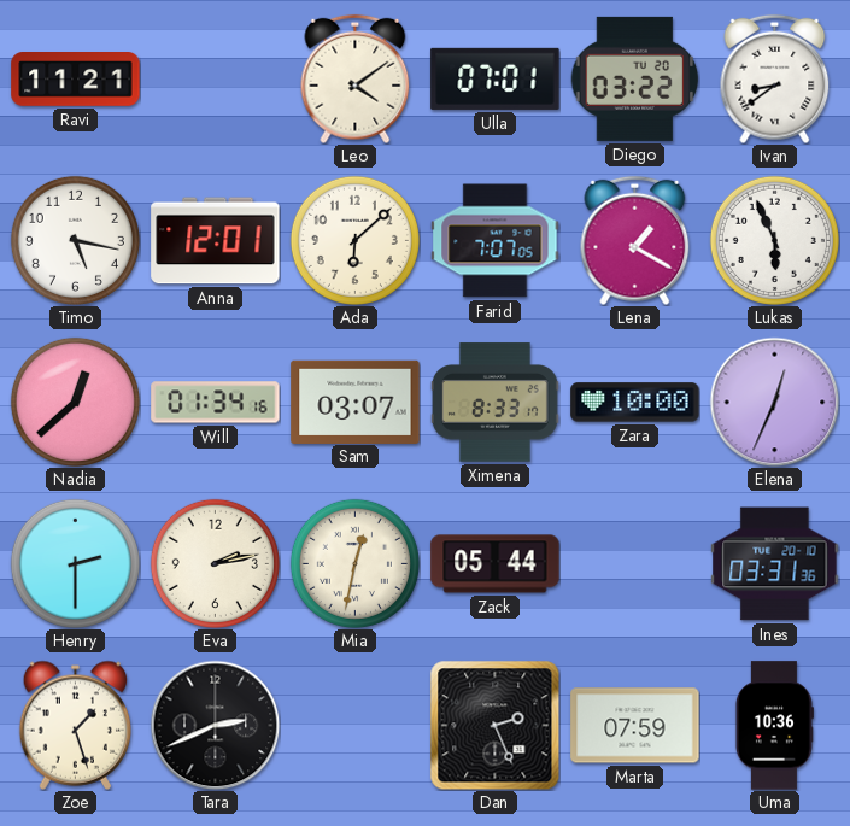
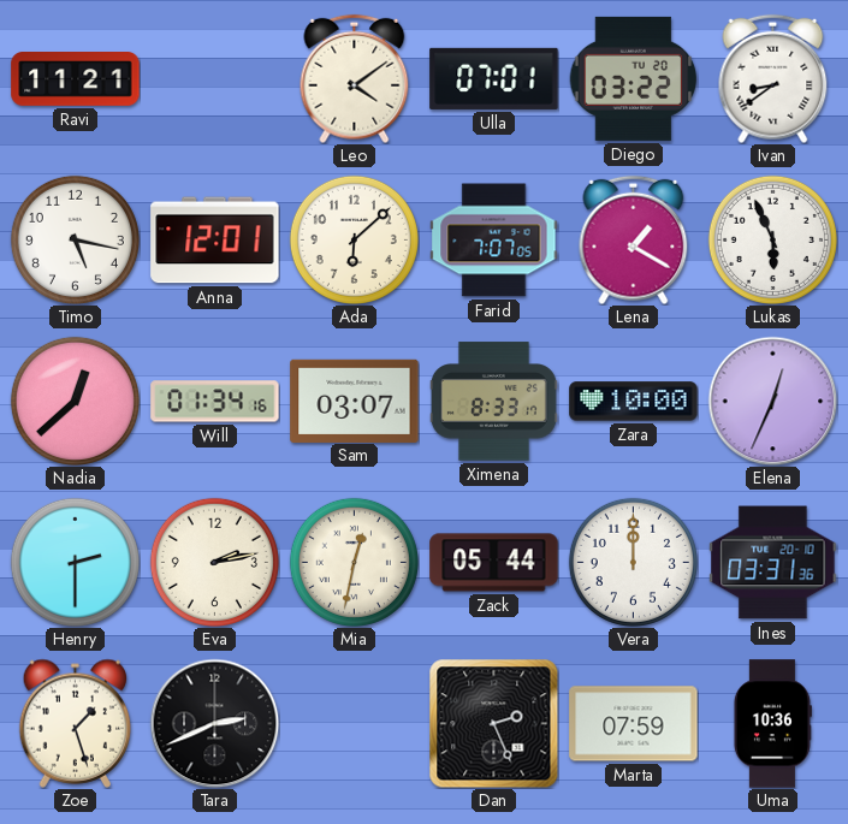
Vera: none -> 12:00 (633, 562)
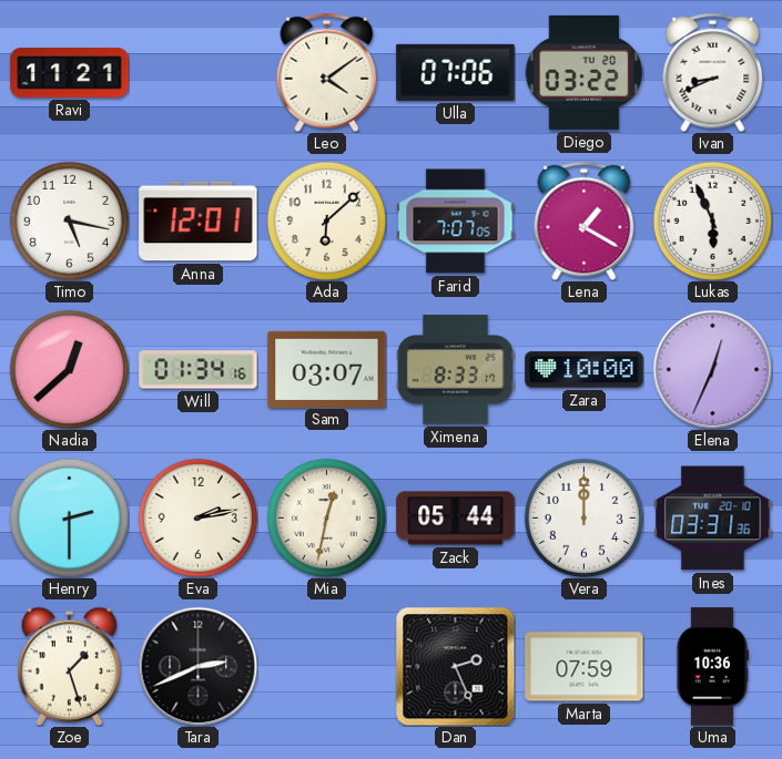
Ulla: 07:01 -> 07:06 (456, 72)
Ivan: 8:39 -> 8:41 (713, 72)
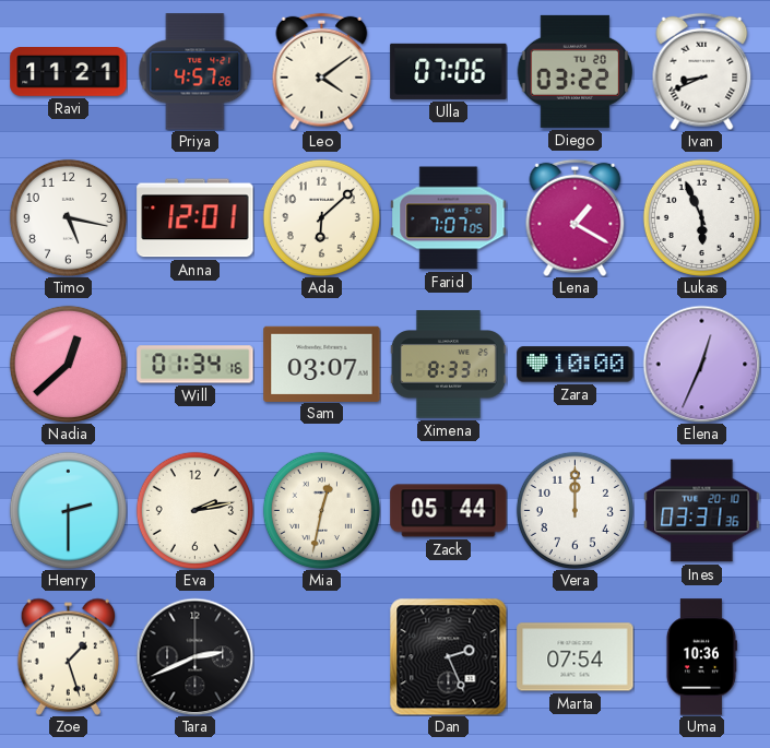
Priya: none -> 4:57 (196, 72)
Marta: 07:59 -> 07:54 (576, 657)
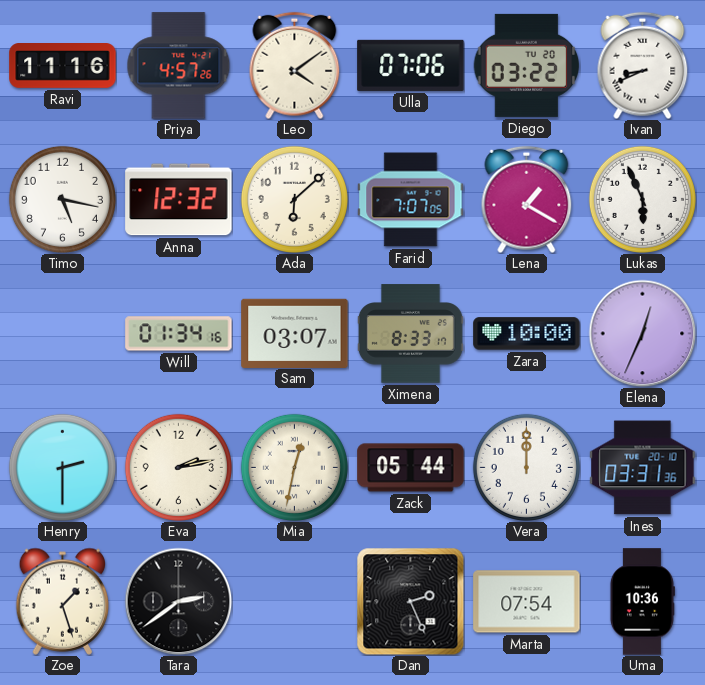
Ravi: 11:21 -> 11:16 (63, 66)
Anna: 12:01 -> 12:32 (179, 200)
Nadia: 12:38 -> none (68, 364)
Tara: 2:41 -> 2:39 (178, 601)
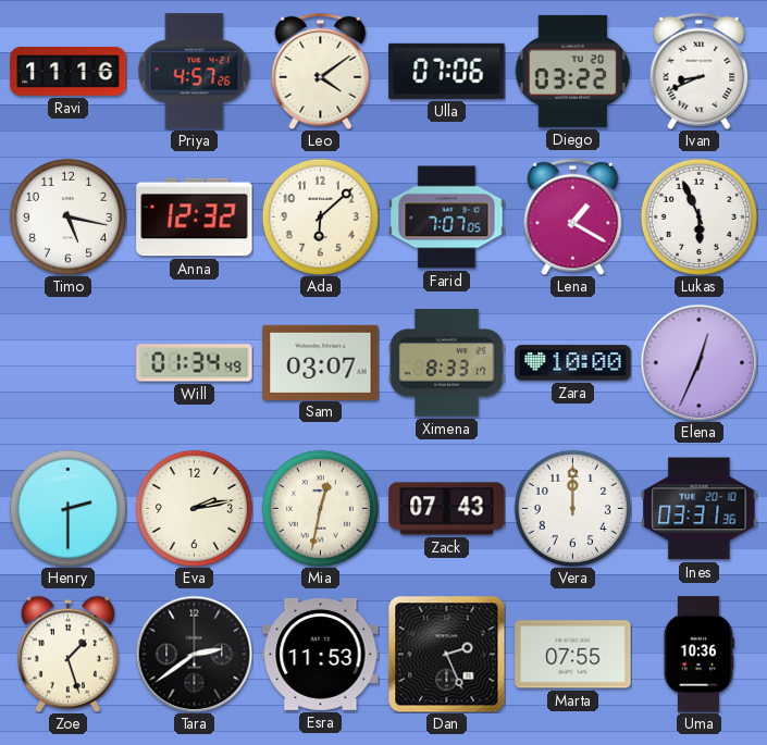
Will: 01:34:16 -> 01:34:49 (195, 363)
Zack: 05:44 -> 07:43 (447, 509)
Esra: none -> 11:53 (321, 654)
Marta: 07:54 -> 07:55 (573, 655)
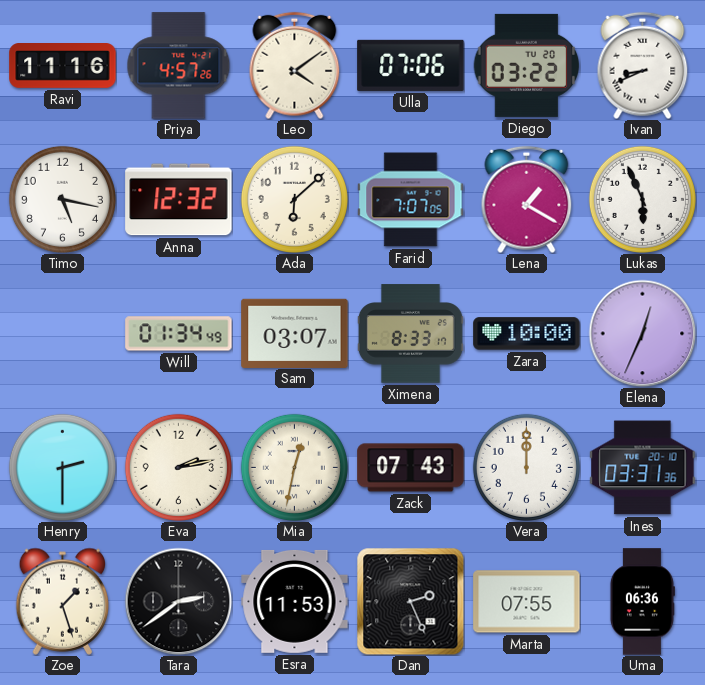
Uma: 10:36 -> 06:36 (642, 602)
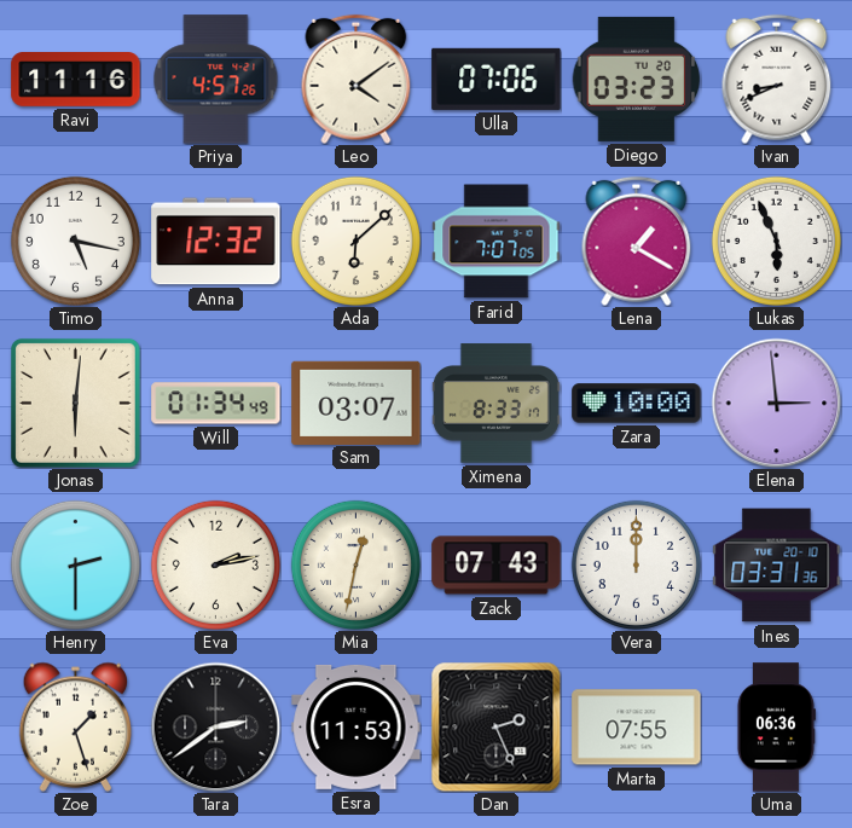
Diego: 03:22 -> 03:23 (636, 79)
Jonas: none -> 6:01 (75, 403)
Elena: 12:34 -> 2:59 (776, 403)
